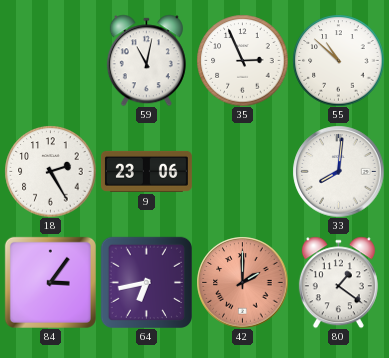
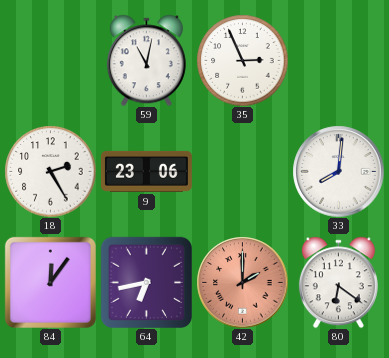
55: 10:52 -> none (338, 60)
84: 3:06 -> 12:06 (50, 282)
80: 1:21 -> 6:21 (338, 282)
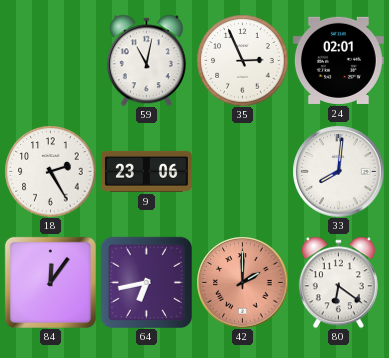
24: none -> 02:01 (338, 60)
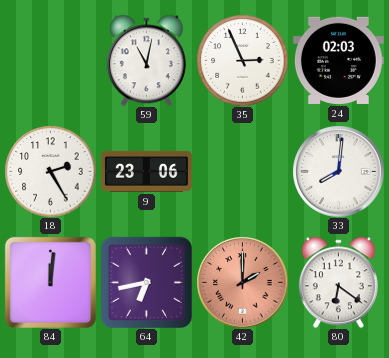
24: 02:01 -> 02:03 (338, 60)
84: 12:06 -> 12:01 (50, 282)
